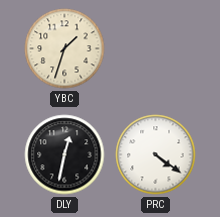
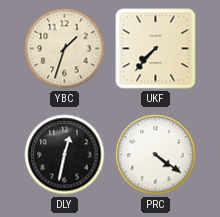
UKF: none -> 7:37 (156, 49)
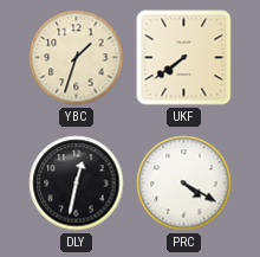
UKF: 7:37 -> 7:39 (184, 58)
PRC: 4:21 -> 4:20 (184, 184)
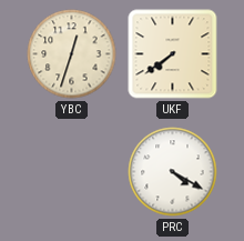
YBC: 1:33 -> 12:33 (72, 54)
DLY: 12:32 -> none (77, 184)
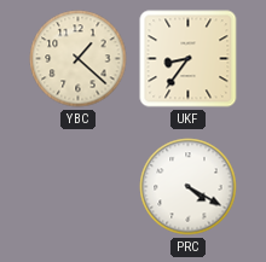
YBC: 12:33 -> 1:22 (79, 59)
UKF: 7:39 -> 8:36 (189, 59)
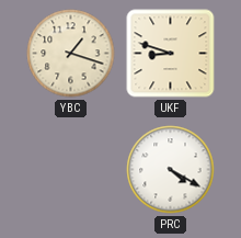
YBC: 1:22 -> 1:18 (71, 54)
UKF: 8:36 -> 8:48 (171, 54)
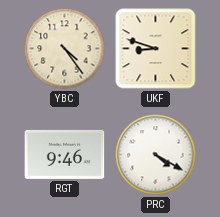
YBC: 1:18 -> 4:24 (65, 49)
RGT: none -> 9:46 (65, 154)
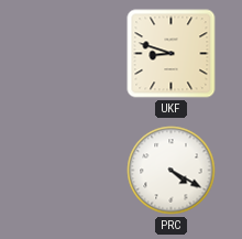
YBC: 4:24 -> none (65, 49)
RGT: 9:46 -> none (65, 154)
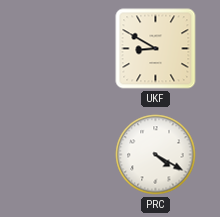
UKF: 8:48 -> 8:50 (156, 49)
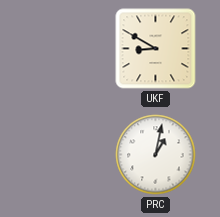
PRC: 4:20 -> 1:02 (156, 155)
